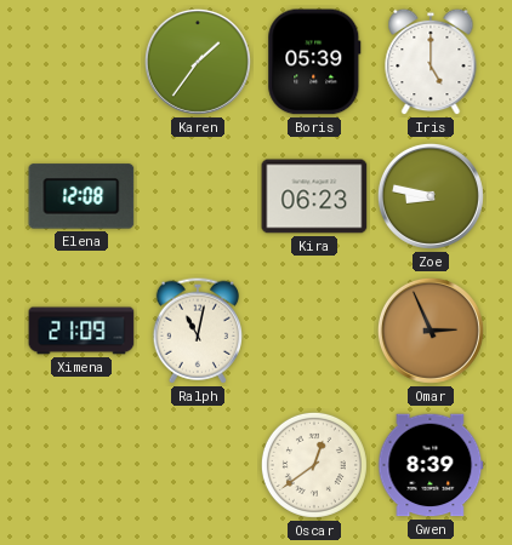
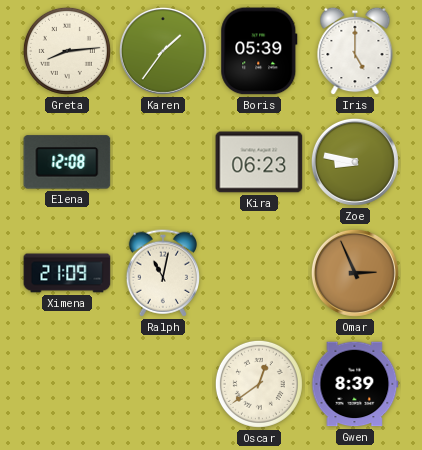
Greta: none -> 8:14 (67, 51)
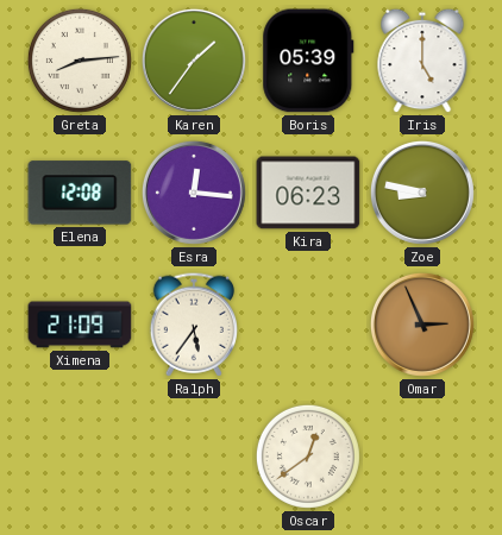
Esra: none -> 12:16 (194, 193)
Ralph: 11:02 -> 5:36 (193, 325)
Gwen: 8:39 -> none (355, 384)
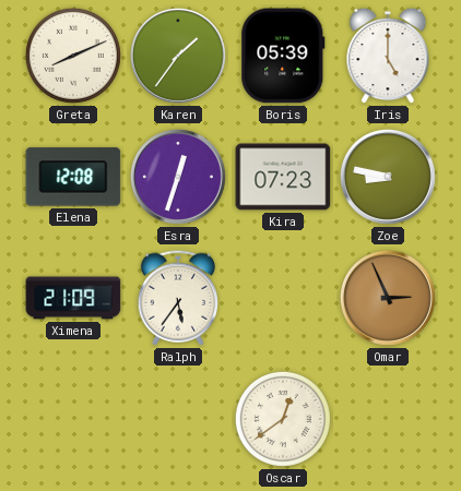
Greta: 8:14 -> 8:11 (73, 56)
Esra: 12:16 -> 12:33 (178, 177)
Kira: 06:23 -> 07:23 (283, 177)
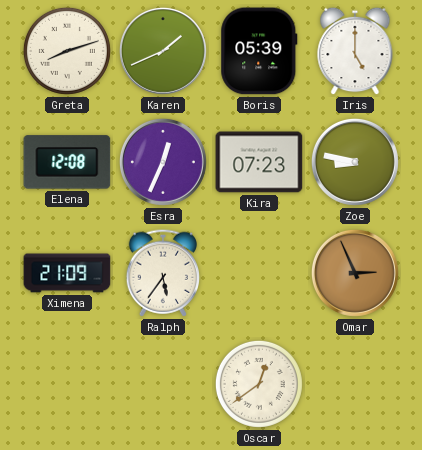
Greta: 8:11 -> 8:12 (67, 51)
Karen: 1:36 -> 1:41 (163, 51)
Esra: 12:33 -> 12:34 (163, 162)
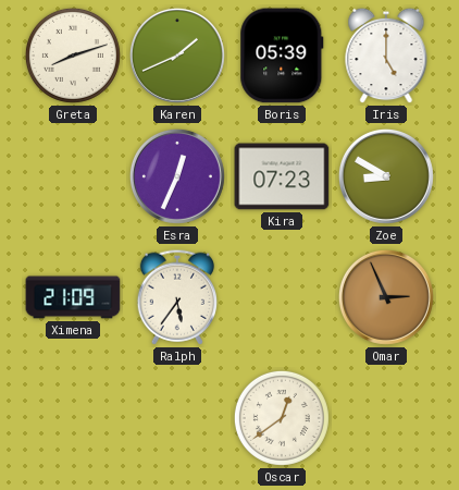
Elena: 12:08 -> none (67, 162)
Zoe: 8:47 -> 8:50 (386, 176)
